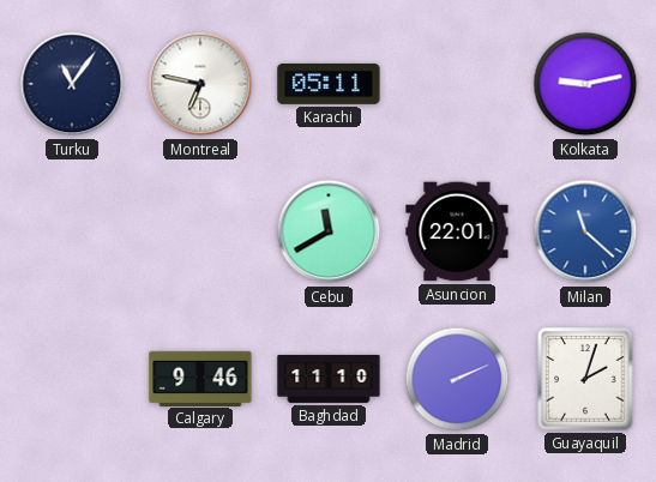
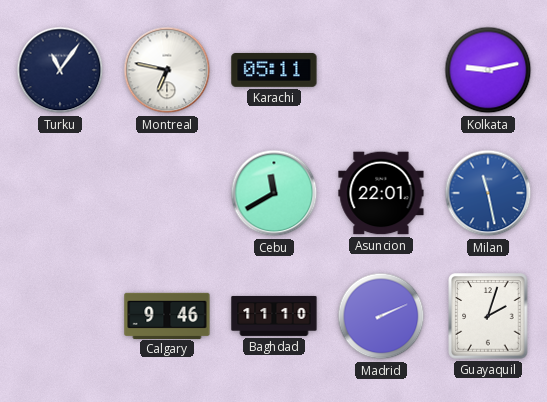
Milan: 11:22 -> 11:28 (488, 193)
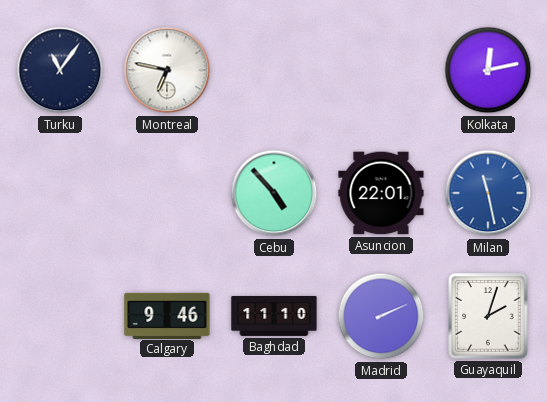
Karachi: 05:11 -> none (274, 70)
Kolkata: 9:13 -> 12:13 (488, 70)
Cebu: 11:40 -> 4:53 (274, 193)
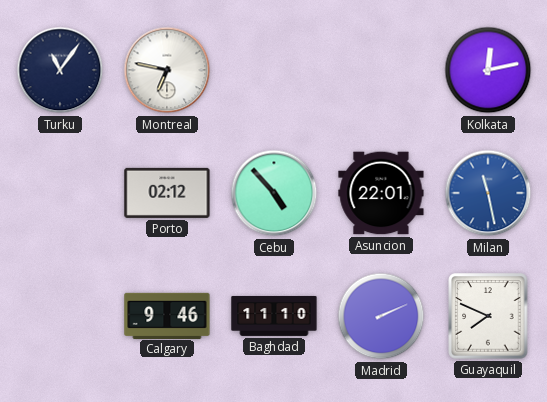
Porto: none -> 02:12 (167, 193)
Guayaquil: 2:03 -> 7:49 (488, 316)
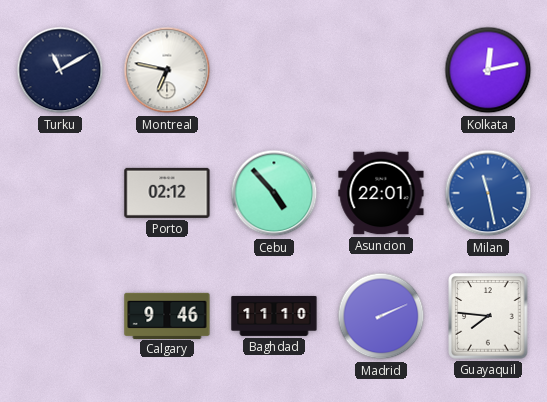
Turku: 11:06 -> 11:10 (60, 70)
Guayaquil: 7:49 -> 7:46 (488, 316)
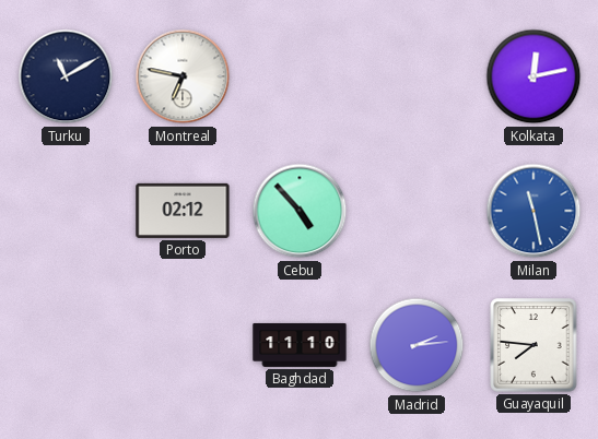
Asuncion: 22:01 -> none (381, 193)
Calgary: 9:46 -> none (167, 315)
Madrid: 2:11 -> 2:14 (417, 345)
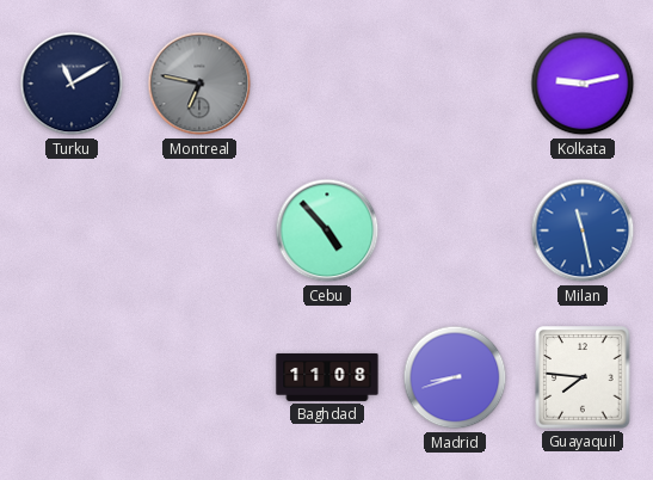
Montreal dial: white -> grey (199, 84)
Kolkata: 12:13 -> 9:13 (583, 84)
Porto: 02:12 -> none (183, 211)
Baghdad: 11:10 -> 11:08 (327, 377)
Madrid: 2:14 -> 8:42 (455, 377)
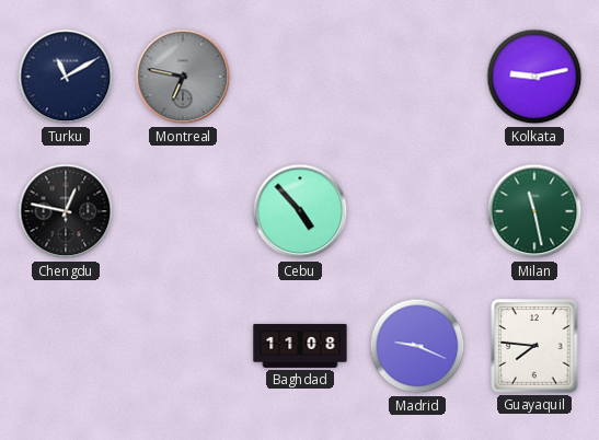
Chengdu: none -> 12:47 (66, 211)
Milan dial: blue -> green (534, 211)
Madrid: 8:42 -> 9:19 (417, 346)
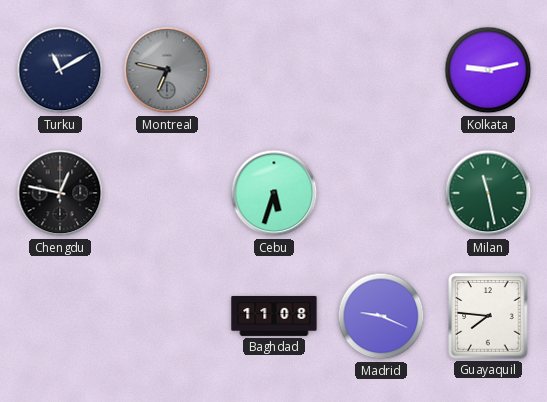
Cebu: 4:53 -> 5:33 (274, 193)
